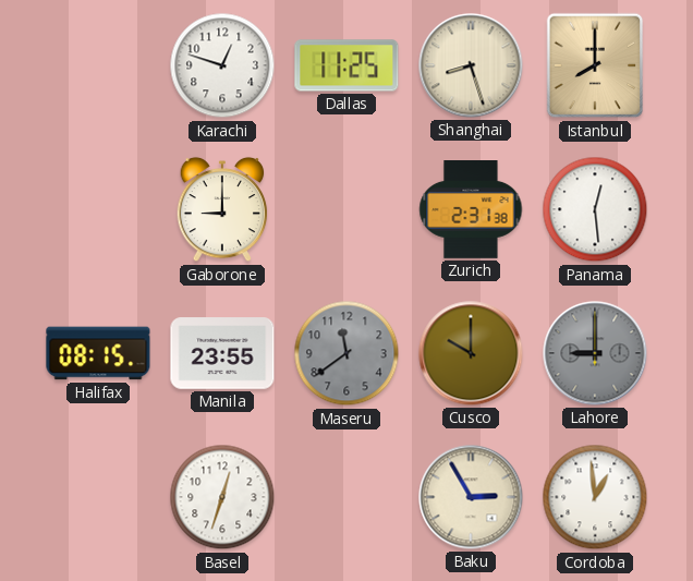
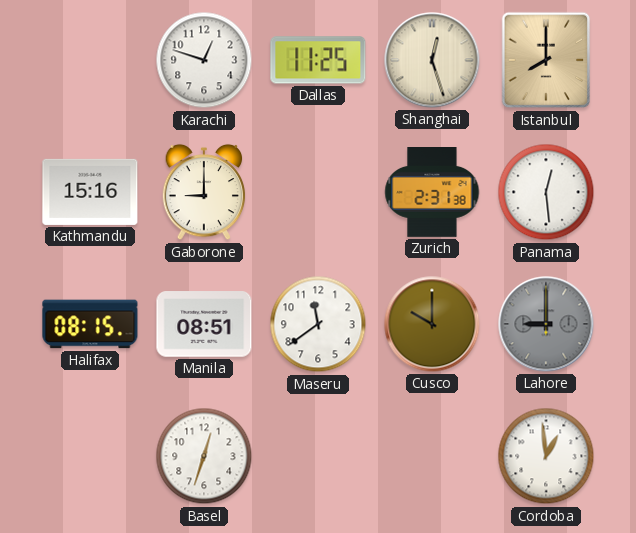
Shanghai: 8:27 -> 12:27 (432, 60)
Kathmandu: none -> 15:16 (90, 192)
Manila: 23:55 -> 08:51 (204, 324)
Maseru dial: grey -> white (318, 324)
Baku: 2:55 -> none (471, 497)
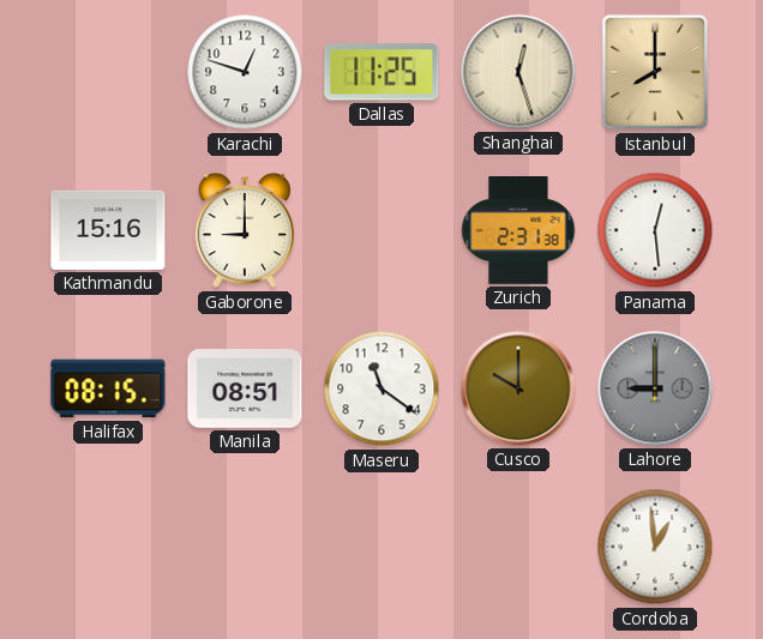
Maseru: 11:39 -> 11:21 (381, 388)
Basel: 12:33 -> none (204, 456)
